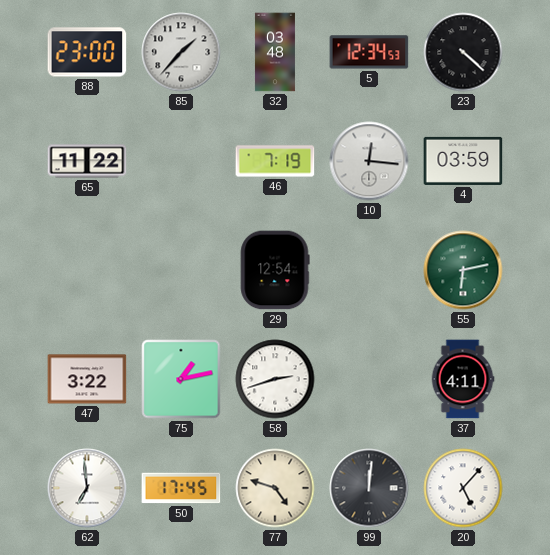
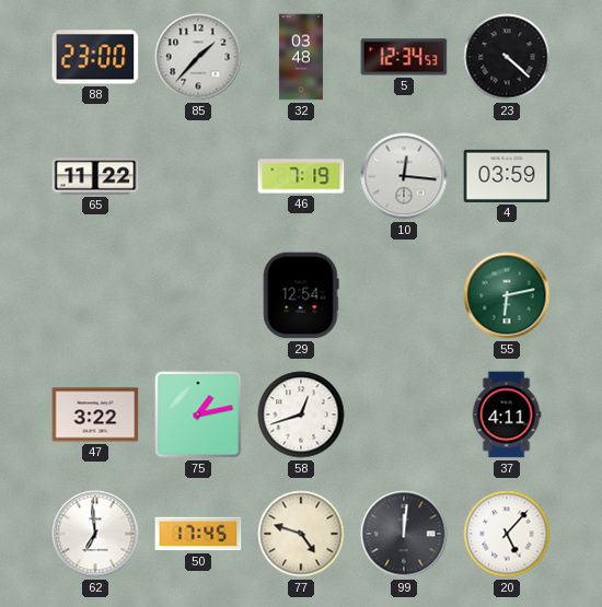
58: 2:42 -> 12:42 (301, 415)
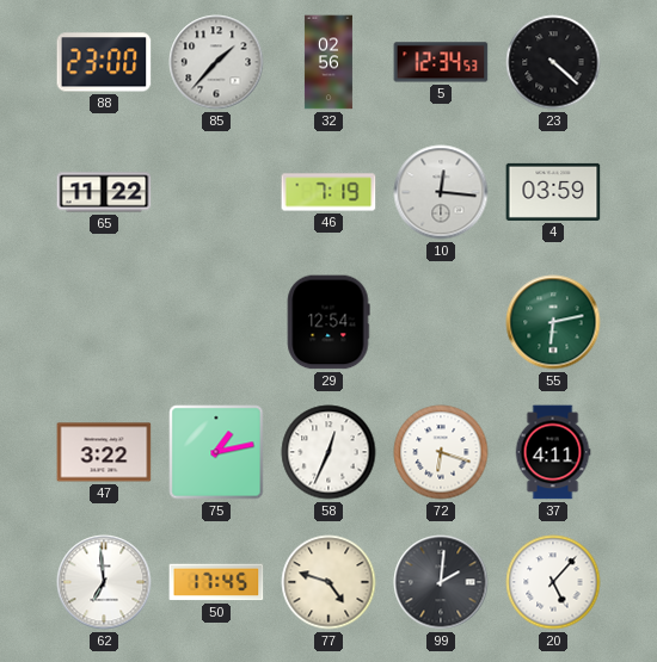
32: 03:48 -> 02:56 (328, 62)
58: 12:42 -> 12:34 (328, 452)
72: none -> 6:18 (441, 452)
99: 12:01 -> 2:01 (441, 582)
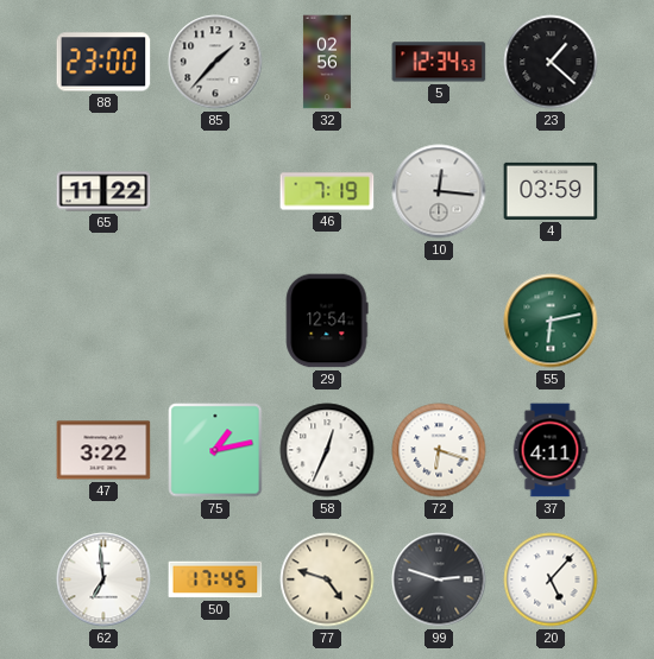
23: 4:22 -> 1:22 (551, 62)
99: 2:01 -> 2:48 (439, 579)
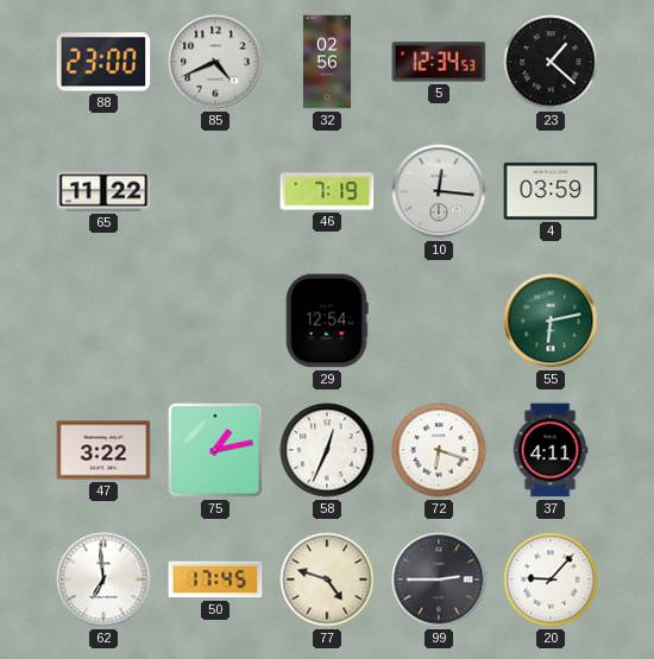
85: 1:37 -> 4:41 (215, 62)
99: 2:48 -> 2:45 (439, 579)
20: 5:07 -> 9:07 (551, 579)
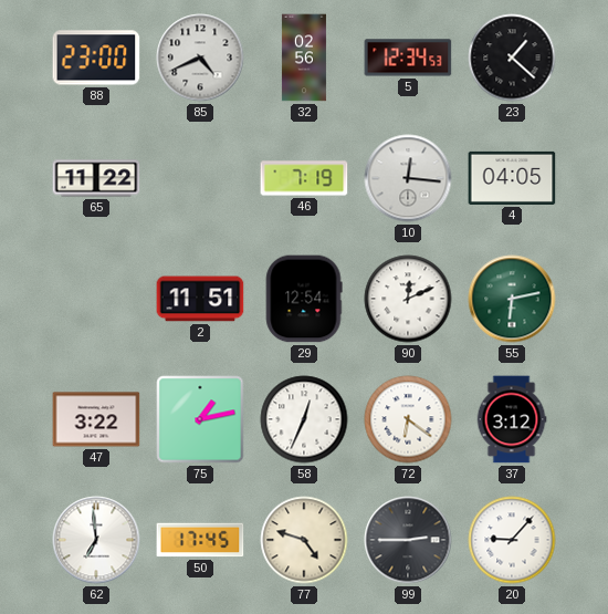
4: 03:59 -> 04:05 (512, 178)
2: none -> 11:51 (200, 299)
90: none -> 12:11 (408, 299)
72: 6:18 -> 6:21 (408, 419)
37: 4:11 -> 3:12 (512, 419)
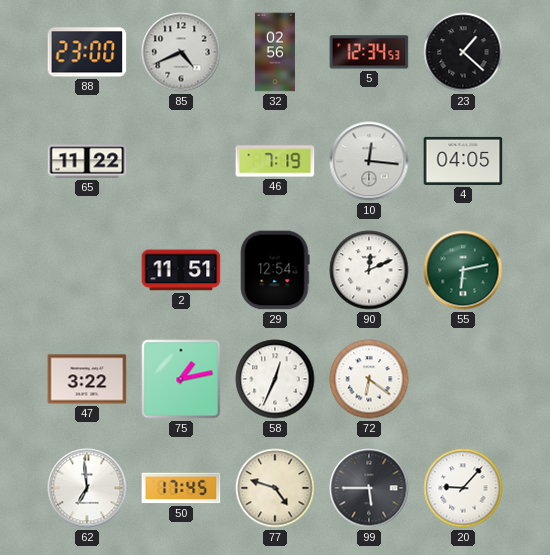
37: 3:12 -> none (512, 419)
99: 2:45 -> 5:45 (369, 488)
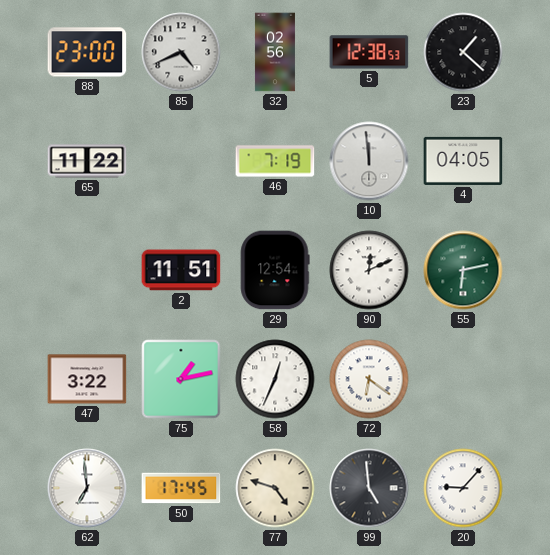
5: 12:34 -> 12:38 (369, 52)
10: 12:16 -> 11:59 (369, 161)
99: 5:45 -> 4:59 (369, 488)
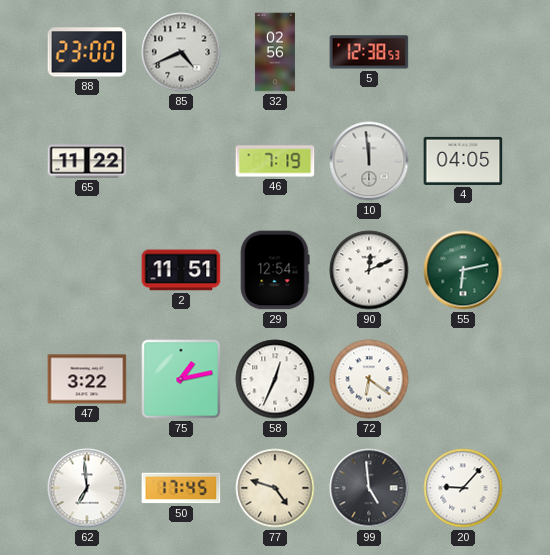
23: 1:22 -> none (463, 52)
